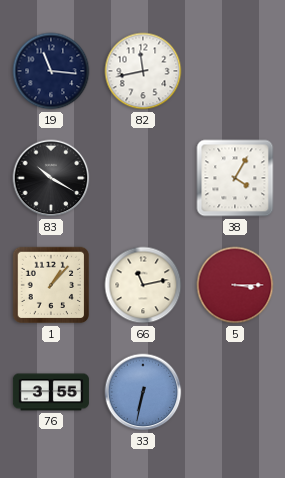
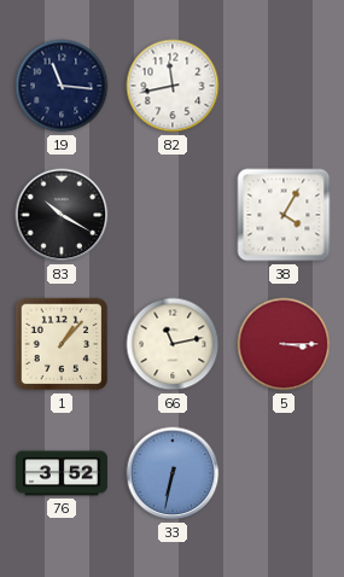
76: 3:55 -> 3:52 (62, 473)
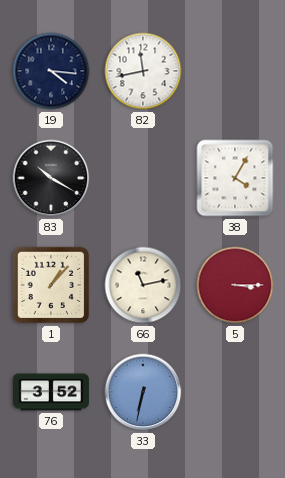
19: 11:16 -> 4:16 (51, 71)
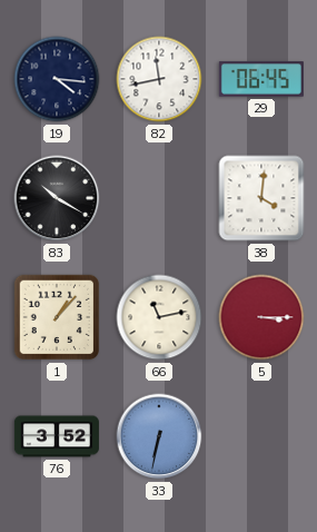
29: none -> 06:45 (261, 79)
38: 4:05 -> 4:01 (261, 198)
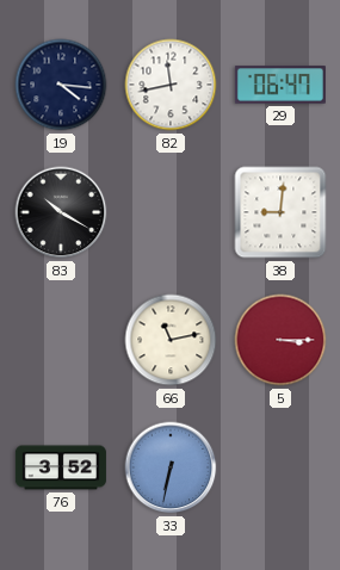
29: 06:45 -> 06:47 (280, 85)
38: 4:01 -> 9:01 (280, 212)
1: 1:07 -> none (57, 317)
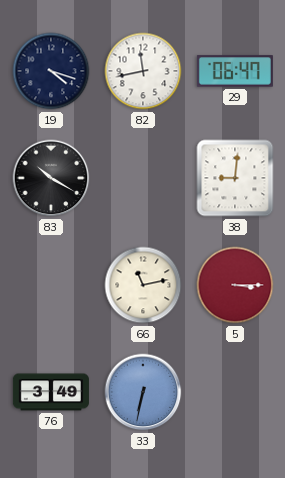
19: 4:16 -> 4:18 (51, 71)
76: 3:52 -> 3:49 (51, 392)
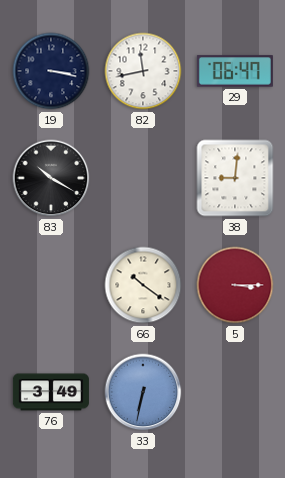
19: 4:18 -> 3:17 (51, 71)
66: 11:13 -> 10:21 (143, 285)
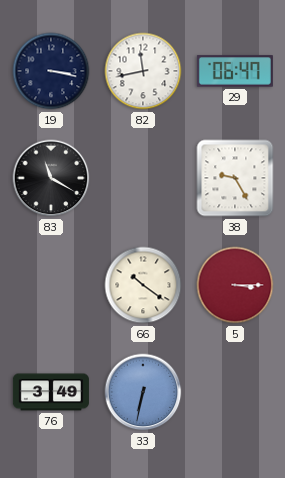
83: 10:20 -> 11:20 (51, 178)
38: 9:01 -> 9:25 (235, 178)
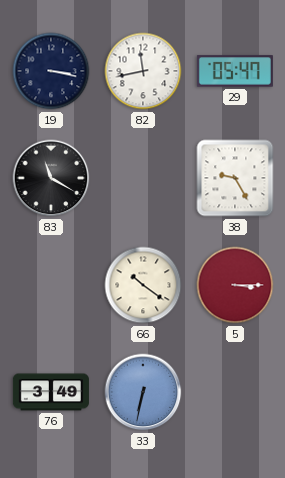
29: 06:47 -> 05:47 (235, 71)
